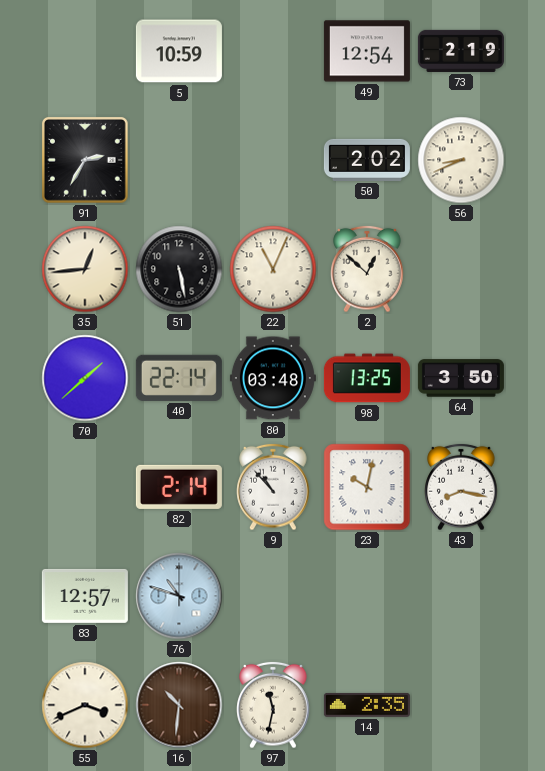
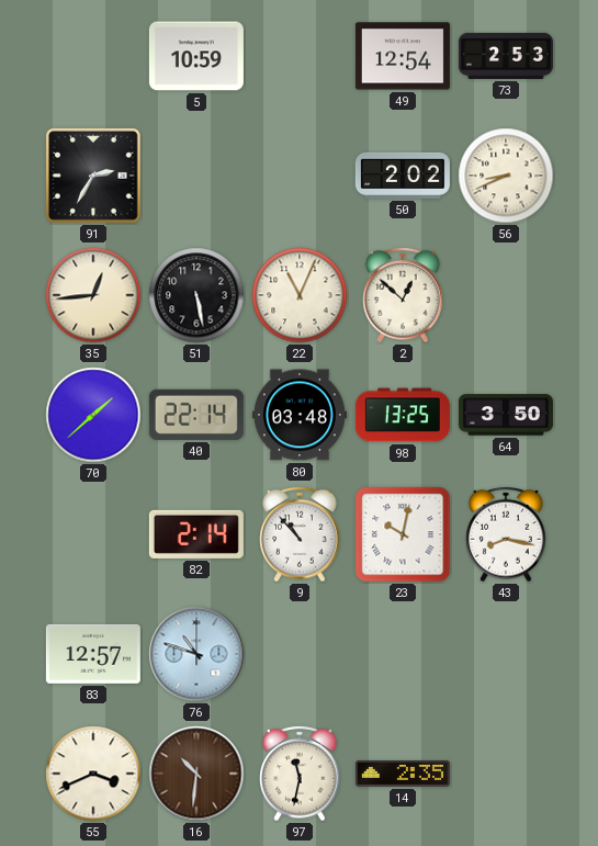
73: 2:19 -> 2:53 (506, 56)
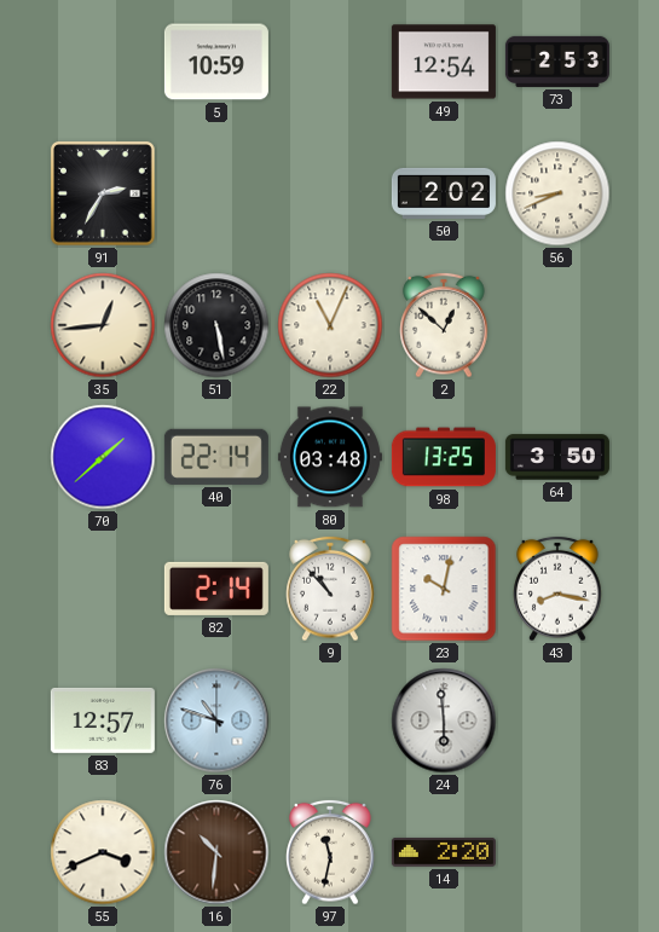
24: none -> 5:59 (444, 720)
14: 2:35 -> 2:20 (444, 852)
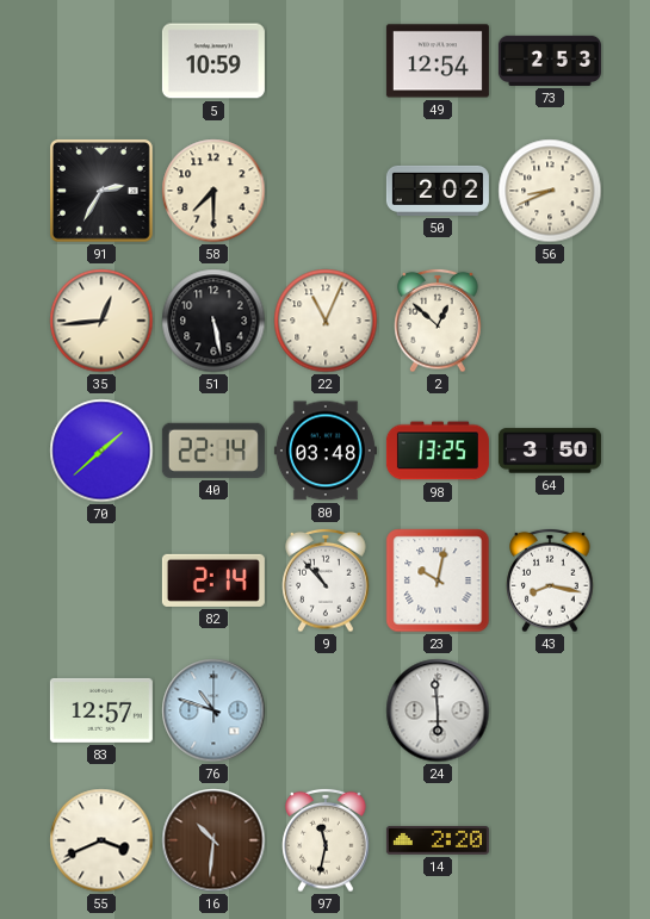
58: none -> 7:30 (213, 191)
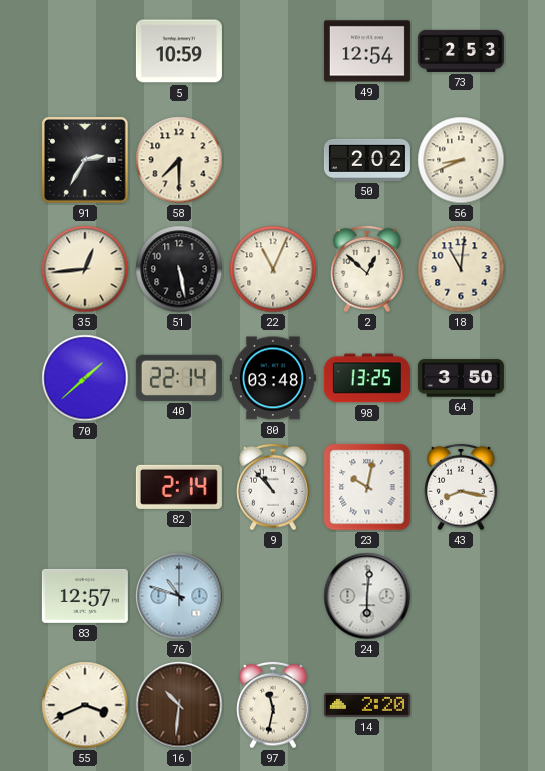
18: none -> 11:01 (461, 269)
24: 5:59 -> 6:01 (367, 596)
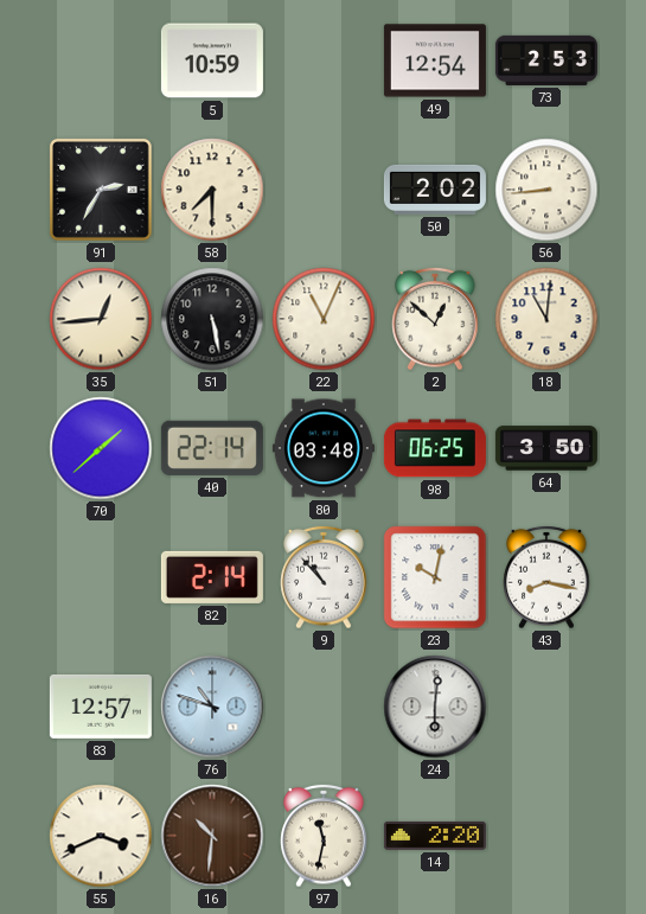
56: 8:41 -> 8:44 (546, 190)
98: 13:25 -> 06:25 (435, 448)
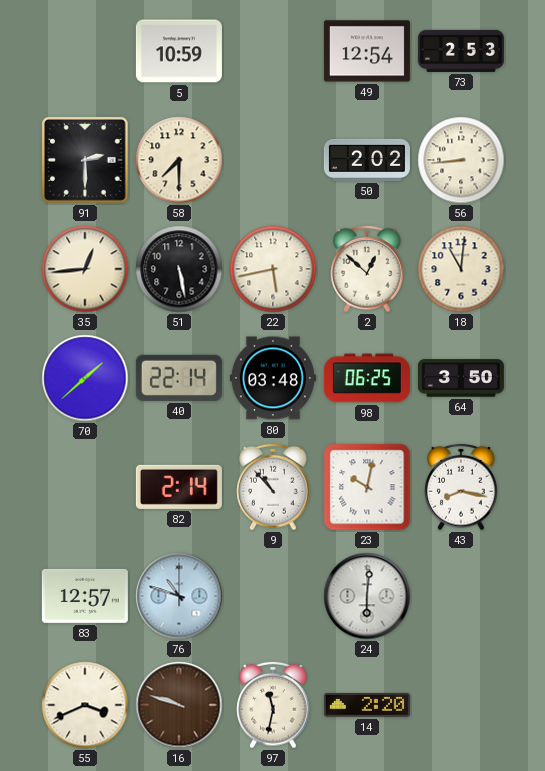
91: 2:35 -> 2:30 (86, 161)
22: 11:04 -> 5:43 (273, 269)
16: 10:31 -> 9:48 (179, 705)
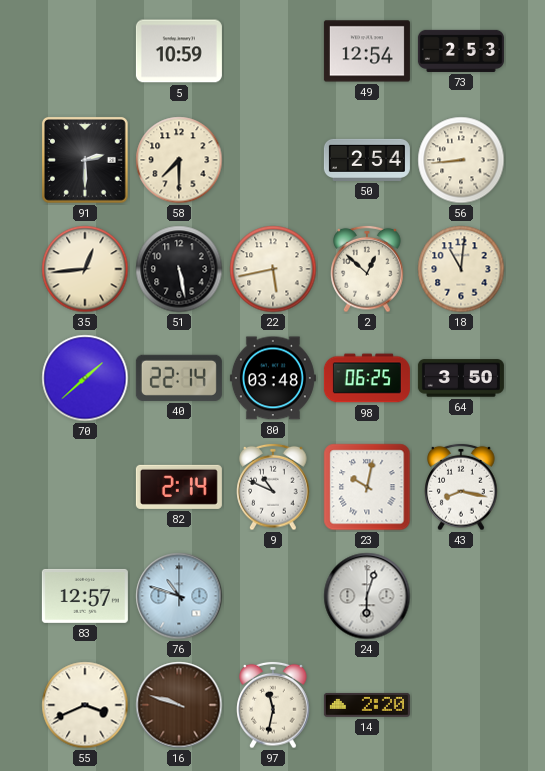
50: 2:02 -> 2:54 (367, 160)
9: 10:53 -> 10:49 (273, 487)
24: 6:01 -> 6:03 (367, 596)
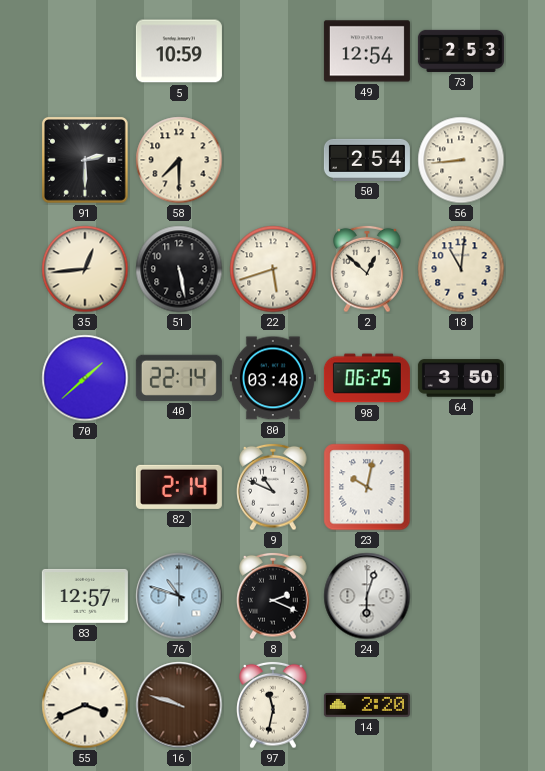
22: 5:43 -> 5:42 (273, 269)
43: 8:17 -> none (461, 487)
8: none -> 2:19 (273, 596)
